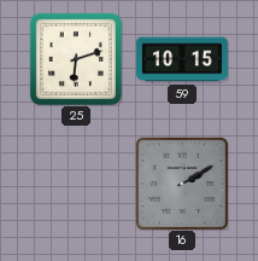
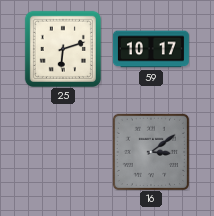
59: 10:15 -> 10:17 (151, 49)
16: 2:10 -> 3:09 (150, 151)
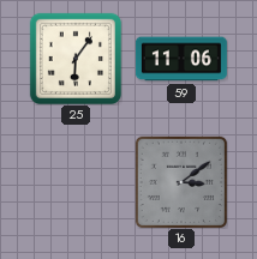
25: 6:12 -> 6:06 (76, 59)
59: 10:17 -> 11:06 (181, 59)
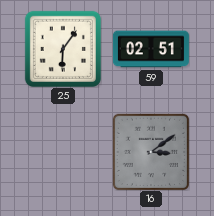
59: 11:06 -> 02:51 (151, 49)
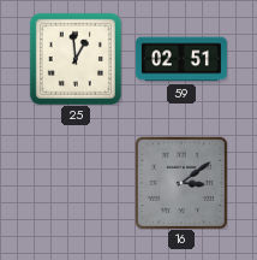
25: 6:06 -> 12:59 (76, 59)
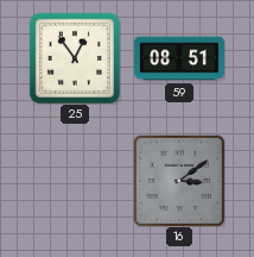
25: 12:59 -> 12:54 (75, 58)
59: 02:51 -> 08:51 (179, 58)
